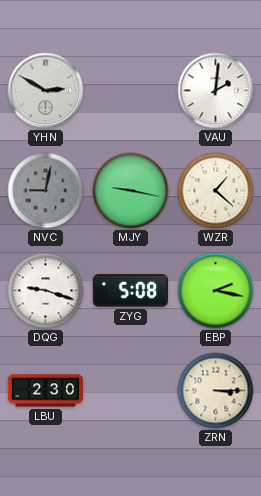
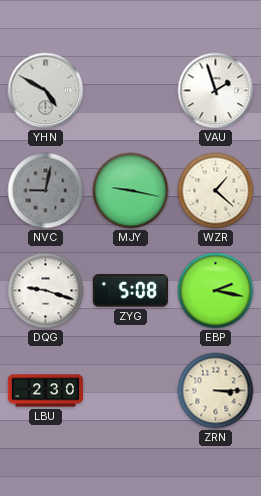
YHN: 2:50 -> 4:50 (46, 91)
VAU: 2:01 -> 1:57 (216, 91)
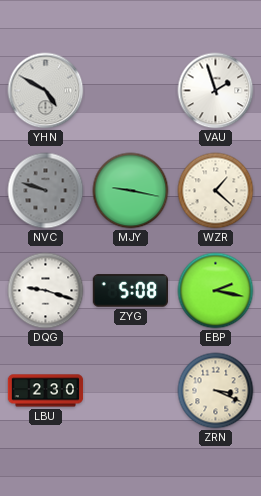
NVC: 9:02 -> 9:48 (46, 191)
ZRN: 3:15 -> 3:19 (216, 391)
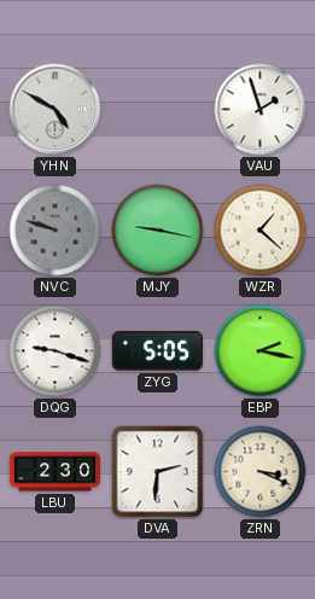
ZYG: 5:08 -> 5:05 (157, 351)
DVA: none -> 2:31 (158, 472)
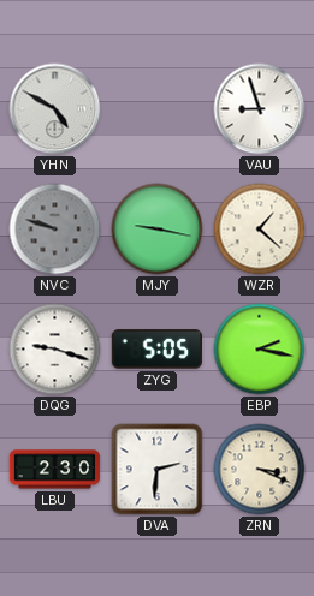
VAU: 1:57 -> 8:57 (260, 109)
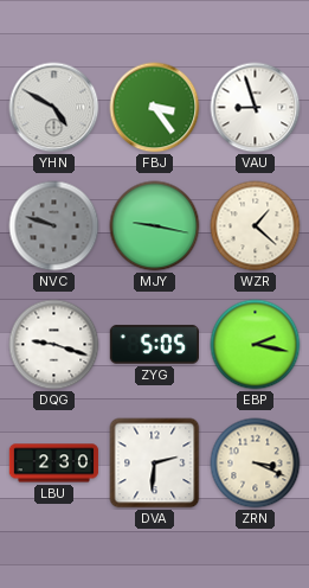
FBJ: none -> 3:24 (155, 108)
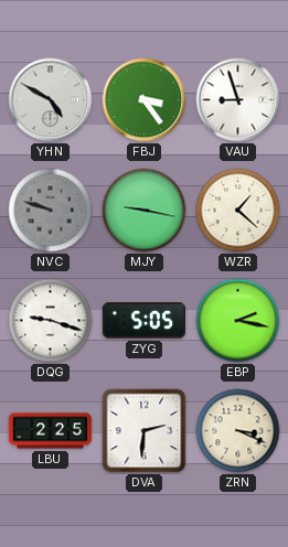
LBU: 2:30 -> 2:25 (51, 431)
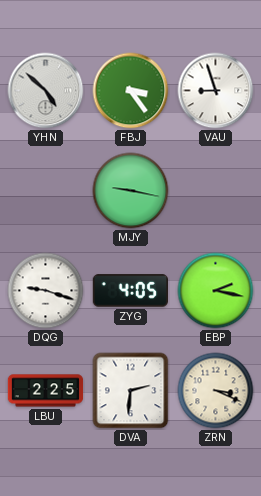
YHN: 4:50 -> 4:52 (46, 91)
NVC: 9:48 -> none (51, 211)
WZR: 1:22 -> none (238, 211)
ZYG: 5:05 -> 4:05 (130, 291)
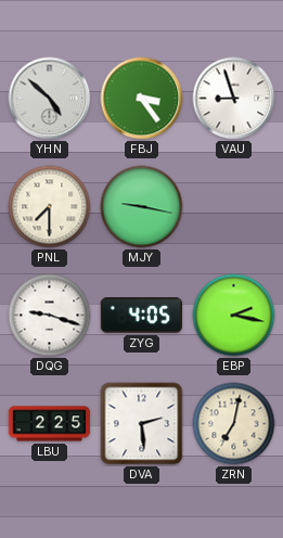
PNL: none -> 7:30 (50, 207)
DVA: 2:31 -> 2:29 (142, 424)
ZRN: 3:19 -> 7:02 (234, 424)
